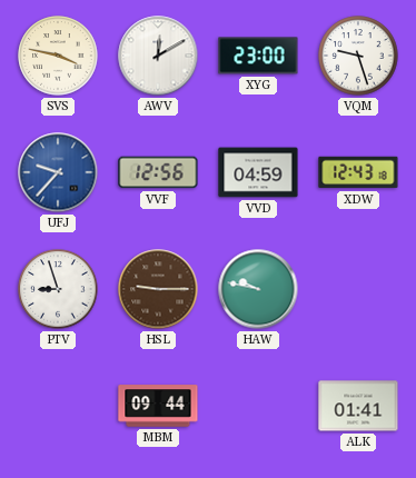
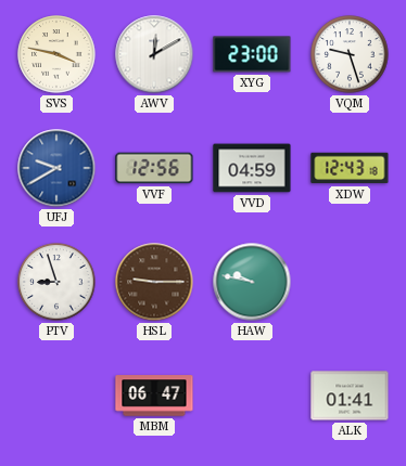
UFJ: 9:37 -> 9:40 (56, 168)
MBM: 09:44 -> 06:47 (154, 396)
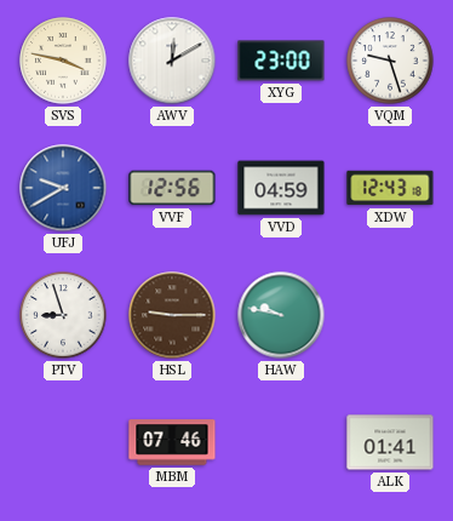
MBM: 06:47 -> 07:46 (172, 442)
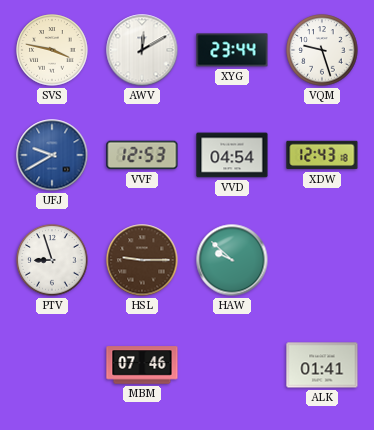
XYG: 23:00 -> 23:44 (232, 50)
VVF: 12:56 -> 12:53 (142, 155)
VVD: 04:59 -> 04:54 (232, 155)
HAW: 9:47 -> 9:52 (232, 260)
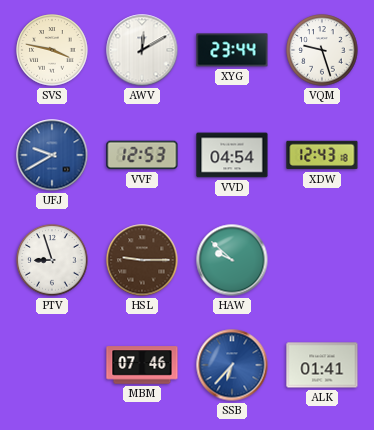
SSB: none -> 6:37 (232, 365)
